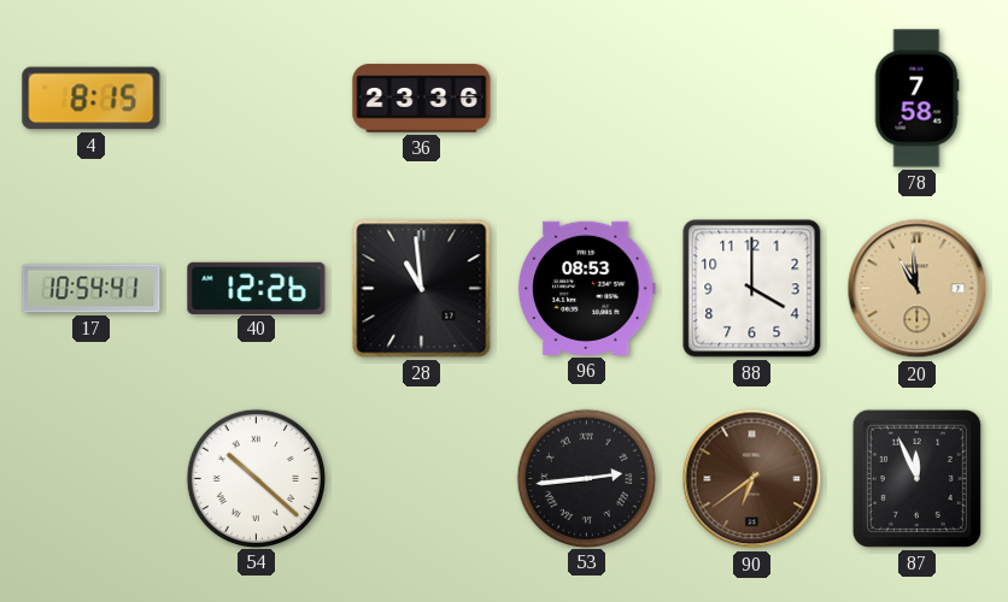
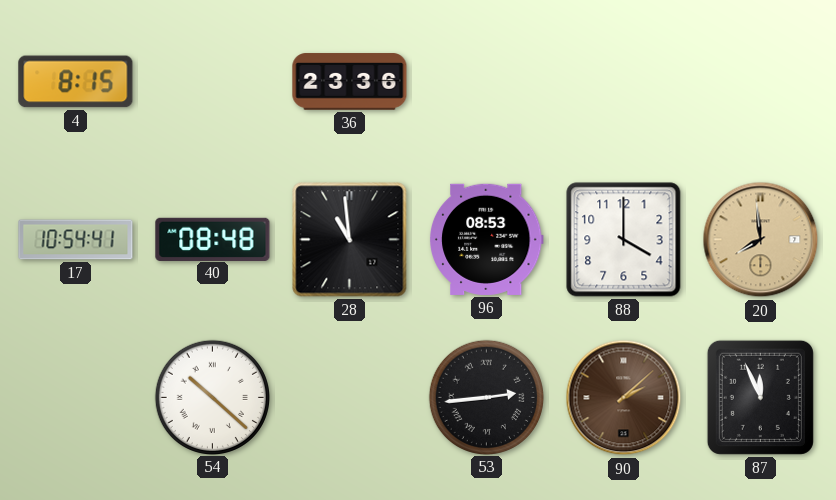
78: 7:58 -> none (916, 99)
40: 12:26 -> 08:48 (213, 239)
20: 10:59 -> 7:59 (761, 240)
90: 6:39 -> 2:08 (624, 398)
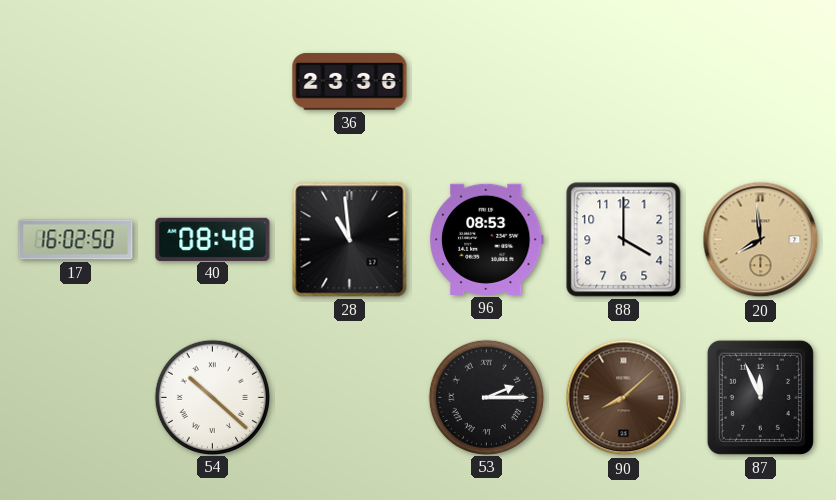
4: 8:15 -> none (76, 82)
17: 10:54 -> 16:02 (76, 240)
53: 2:44 -> 2:15 (486, 397)
90: 2:08 -> 8:08 (624, 398)
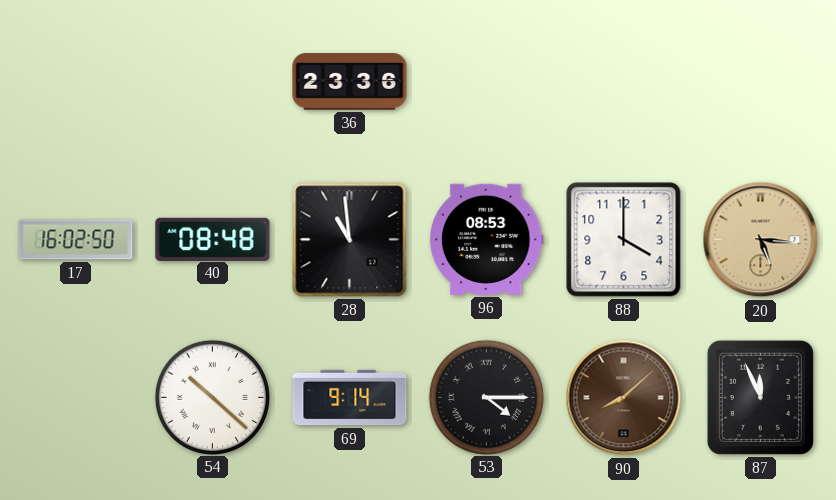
20: 7:59 -> 5:16 (761, 240)
69: none -> 9:14 (350, 398)
53: 2:15 -> 4:15 (486, 397)
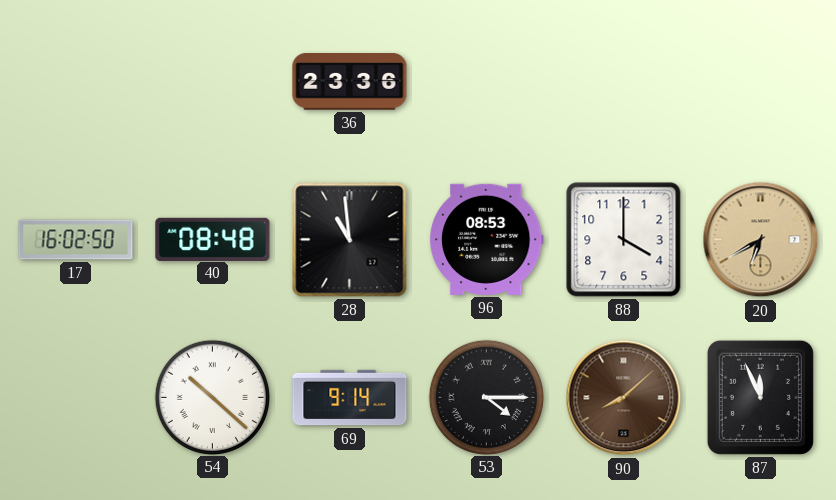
20: 5:16 -> 6:40 (761, 240)
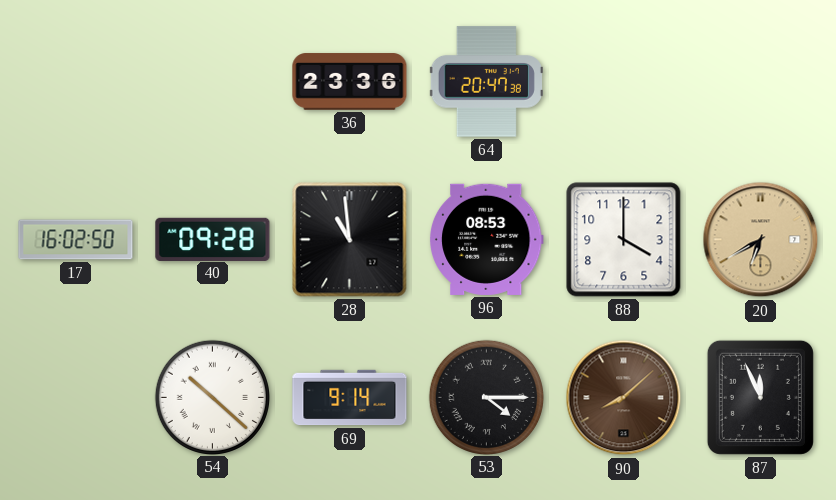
64: none -> 20:47 (486, 82)
40: 08:48 -> 09:28 (213, 239)
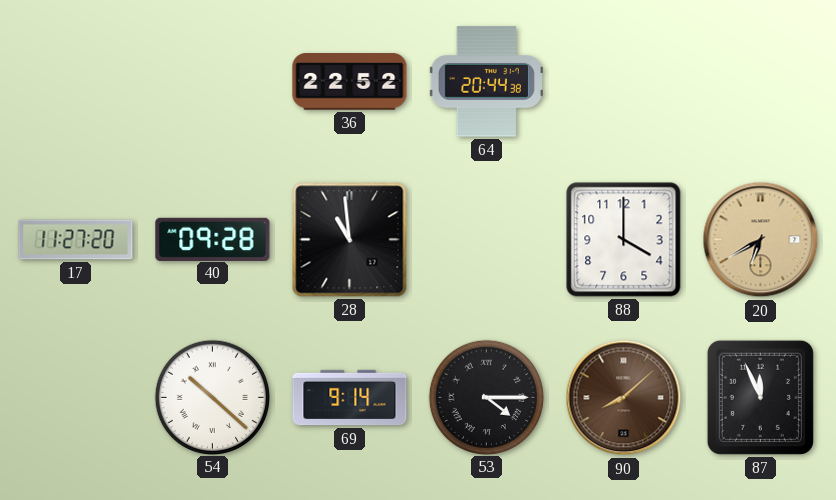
36: 23:36 -> 22:52 (350, 82)
64: 20:47 -> 20:44 (486, 82)
17: 16:02 -> 11:27 (76, 240)
96: 08:53 -> none (486, 239)
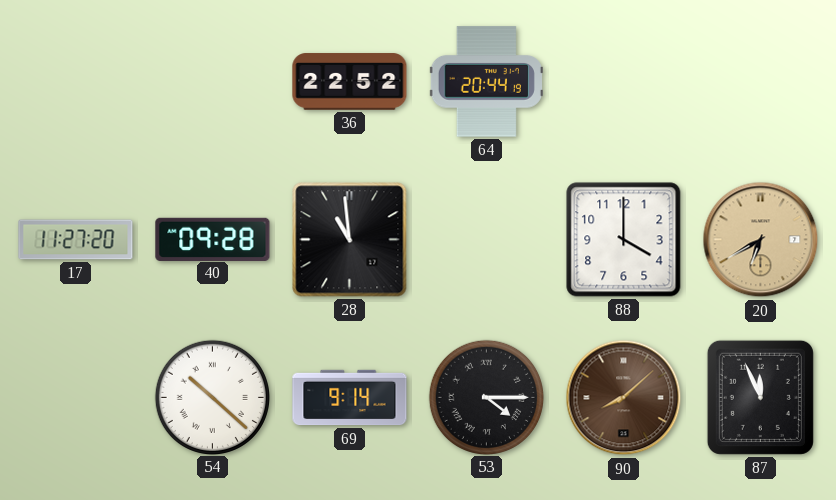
64: 20:44:38 -> 20:44:19 (486, 82)
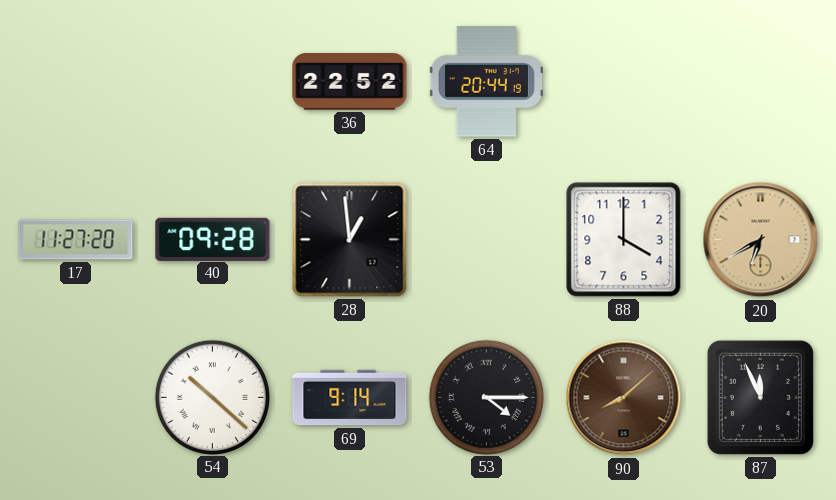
28: 10:59 -> 12:59 (350, 240)
